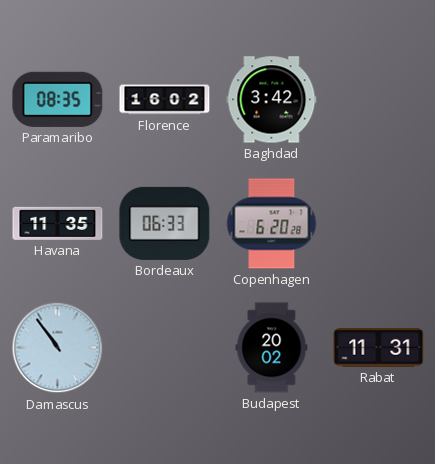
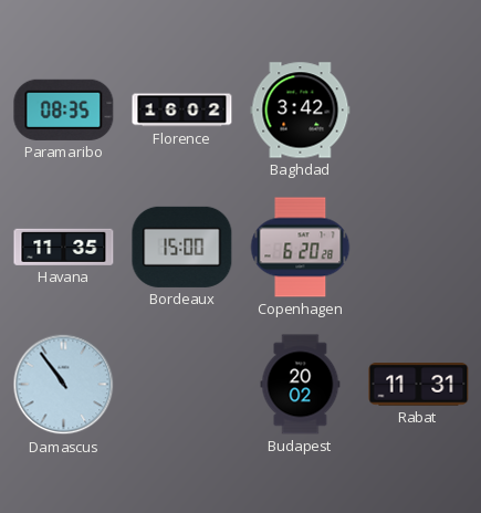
Bordeaux: 06:33 -> 15:00 (182, 247)
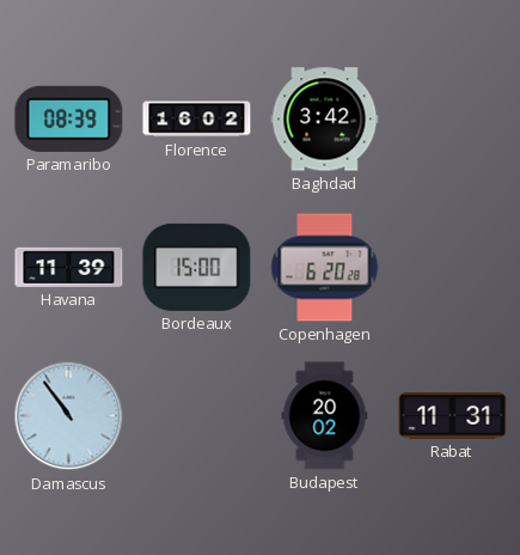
Paramaribo: 08:35 -> 08:39 (69, 118)
Havana: 11:35 -> 11:39 (69, 267)
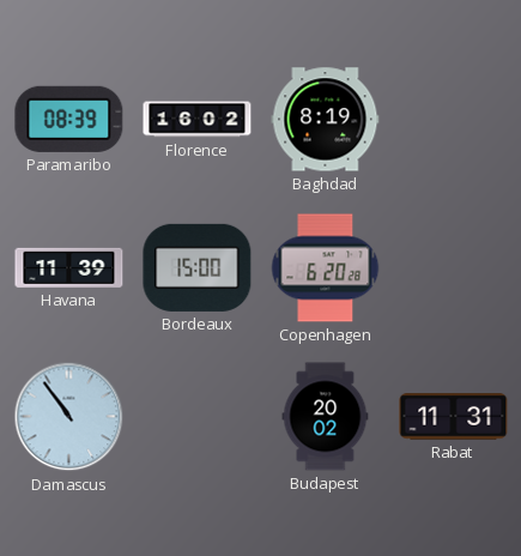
Baghdad: 3:42 -> 8:19 (326, 120)
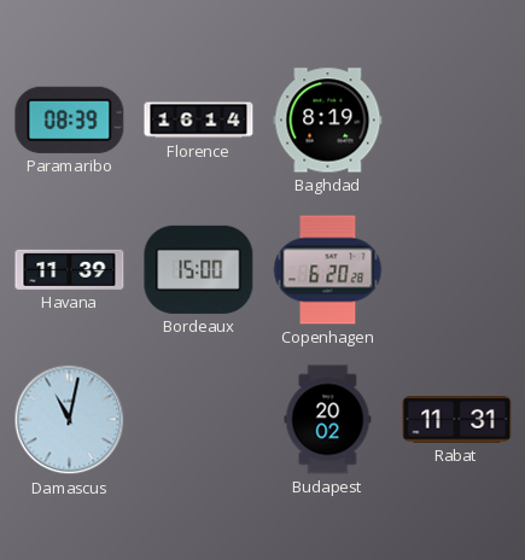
Florence: 16:02 -> 16:14 (199, 121)
Damascus: 10:54 -> 11:02 (70, 420)
